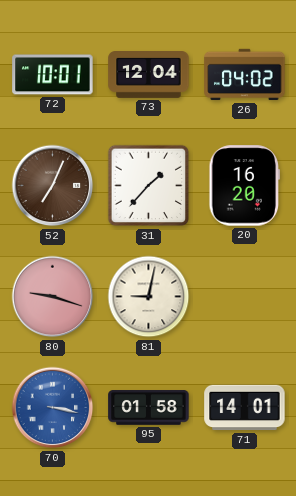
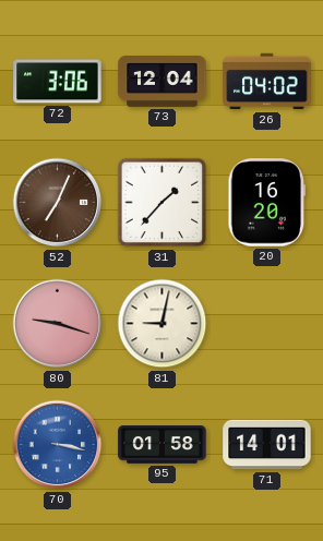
72: 10:01 -> 3:06 (58, 82)
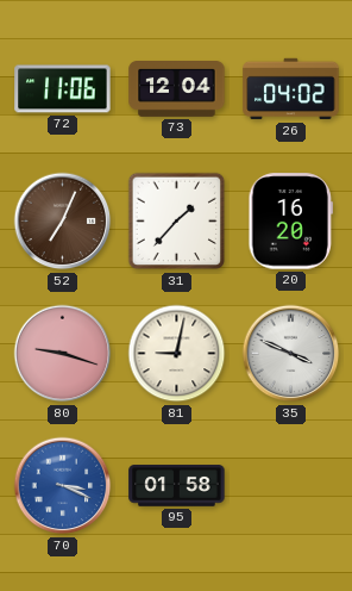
72: 3:06 -> 11:06 (63, 89)
35: none -> 3:49 (291, 354)
70: 3:17 -> 3:19 (63, 486)
71: 14:01 -> none (267, 445)
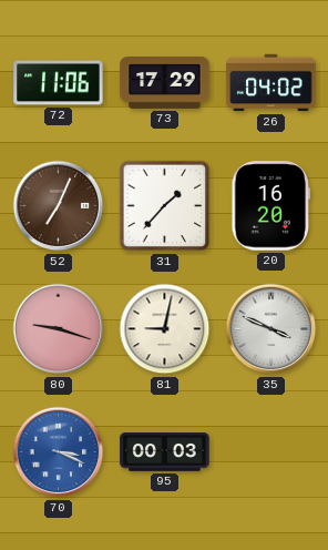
73: 12:04 -> 17:29 (165, 83)
95: 01:58 -> 00:03 (165, 452)
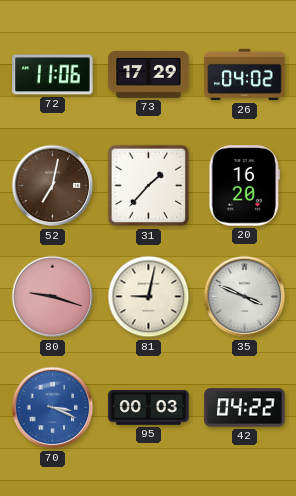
52: 7:04 -> 7:02 (53, 186)
42: none -> 04:22 (245, 408)
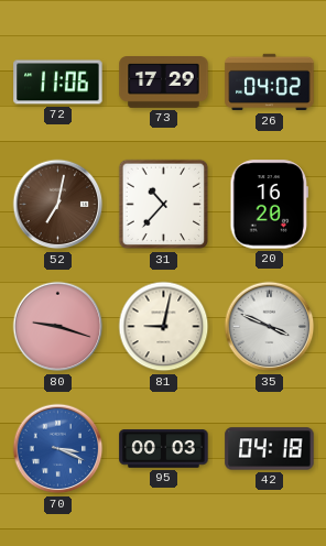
31: 1:37 -> 10:37 (164, 205)
42: 04:22 -> 04:18 (270, 449)
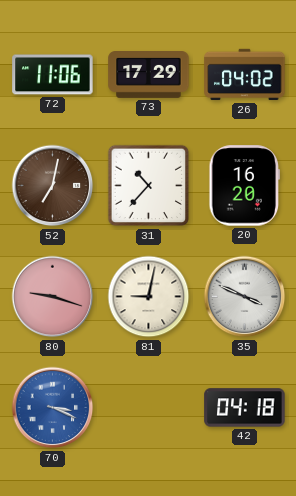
95: 00:03 -> none (164, 449)
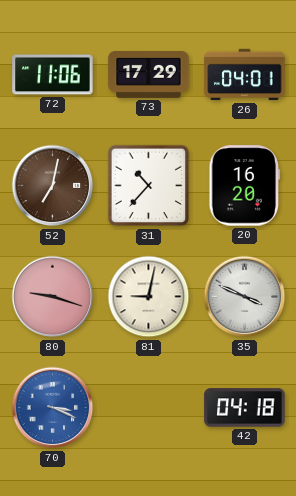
26: 04:02 -> 04:01 (245, 75)
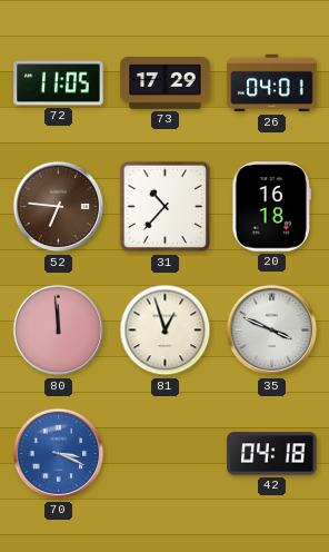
72: 11:06 -> 11:05 (59, 83)
52: 7:02 -> 6:46 (59, 207)
20: 16:20 -> 16:18 (272, 207)
80: 9:18 -> 11:59 (59, 331)
81: 9:02 -> 12:57 (166, 331)
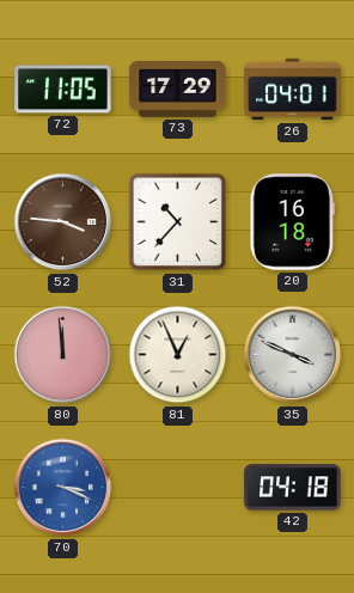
52: 6:46 -> 3:46 (63, 222)
81: 12:57 -> 12:56 (178, 355)
